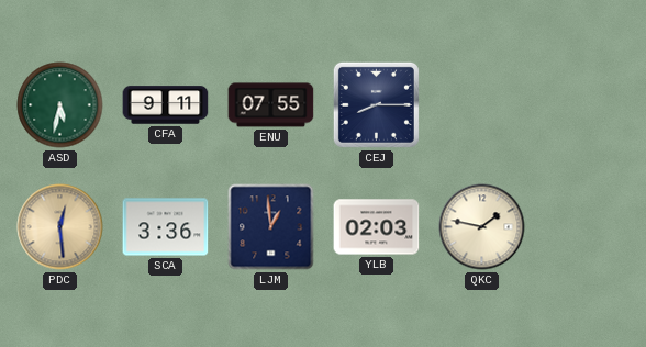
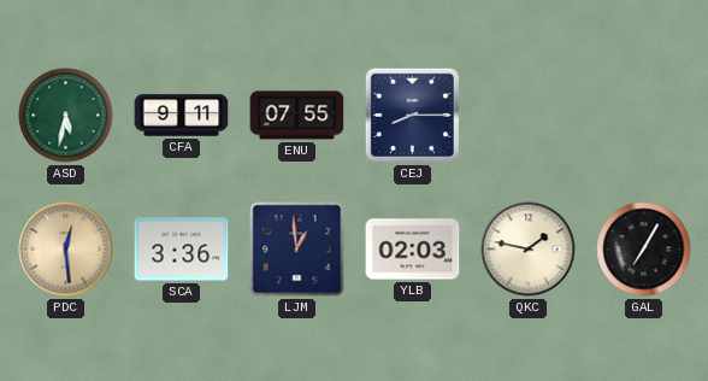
GAL: none -> 7:05 (644, 250)
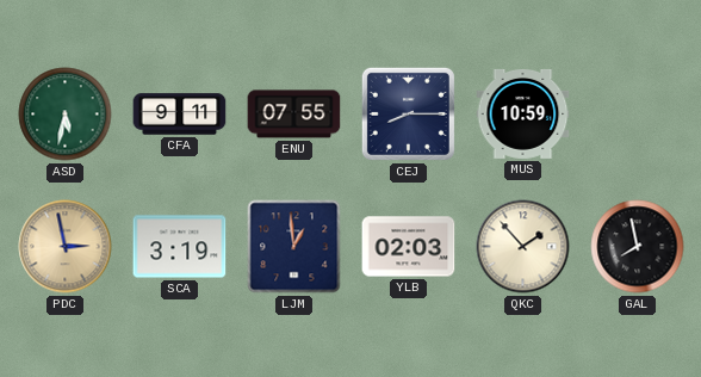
MUS: none -> 10:59 (523, 113)
PDC: 12:29 -> 2:58 (66, 247)
SCA: 3:36 -> 3:19 (180, 247)
QKC: 1:47 -> 1:53 (523, 247)
GAL: 7:05 -> 7:58 (638, 247)
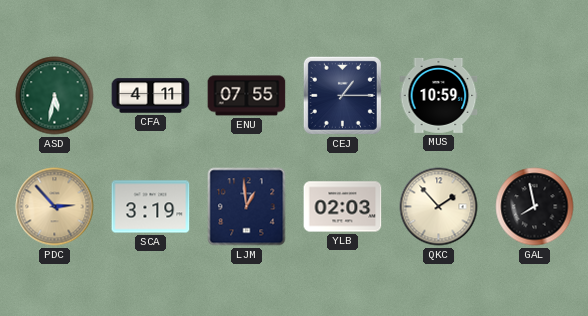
CFA: 9:11 -> 4:11 (151, 96)
CEJ: 8:15 -> 1:15 (342, 95)
PDC: 2:58 -> 2:53 (55, 207)
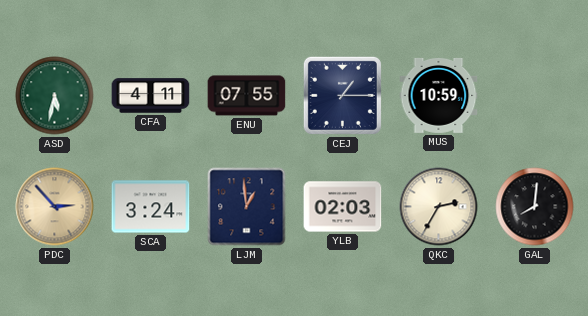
SCA: 3:19 -> 3:24 (151, 207)
QKC: 1:53 -> 2:35 (439, 207)
GAL: 7:58 -> 8:01 (535, 207)
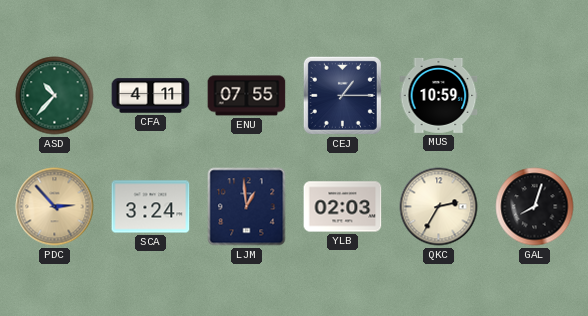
ASD: 5:32 -> 10:37 (55, 96)
GAL: 8:01 -> 8:03 (535, 207)
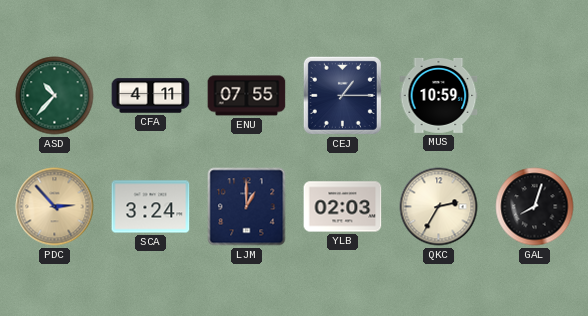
LJM: 12:59 -> 1:00 (247, 207)
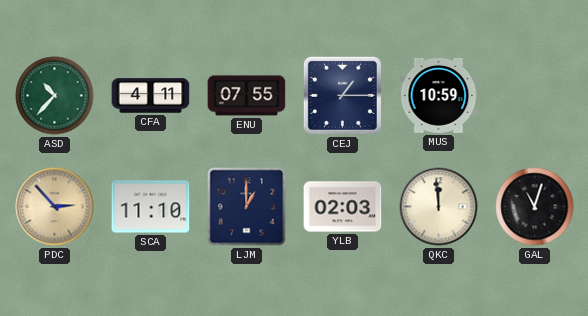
SCA: 3:24 -> 11:10 (151, 207)
QKC: 2:35 -> 11:59 (439, 207)
GAL: 8:03 -> 11:03 (535, 207)
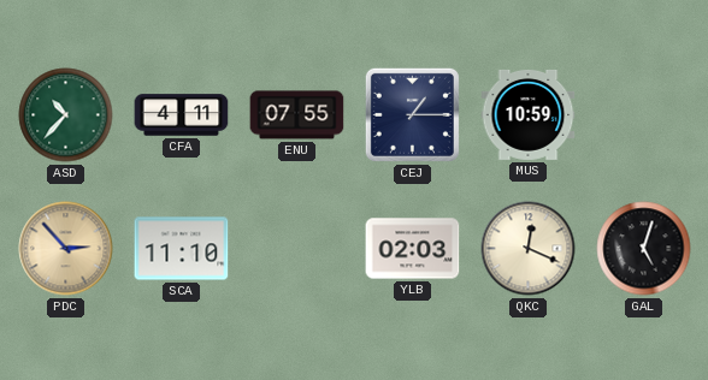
LJM: 1:00 -> none (247, 207)
QKC: 11:59 -> 12:19 (529, 249)
GAL: 11:03 -> 5:03 (644, 249)
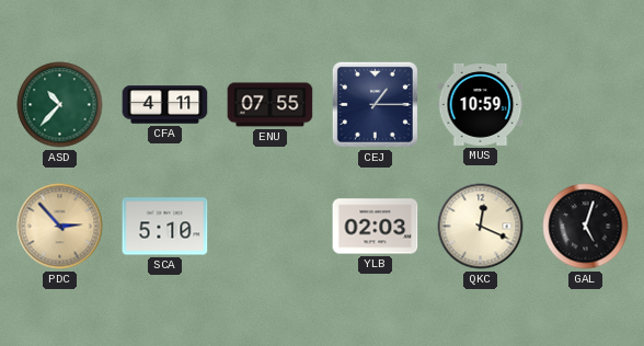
SCA: 11:10 -> 5:10 (165, 227)
